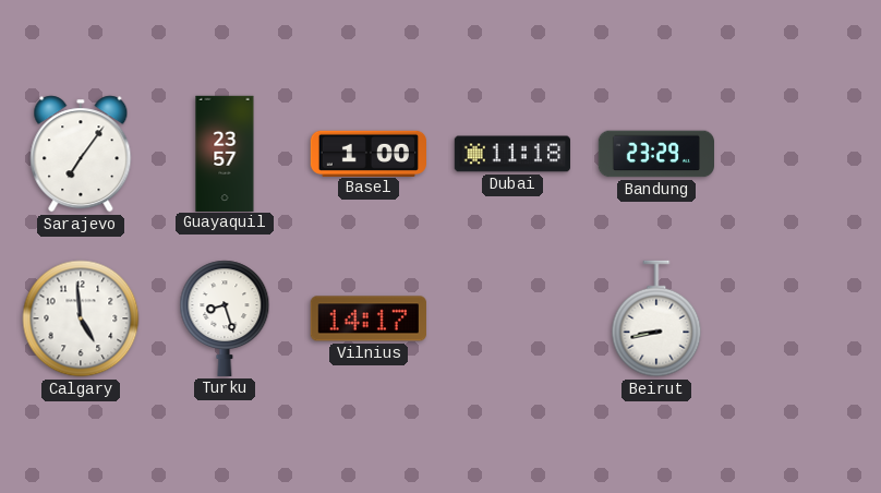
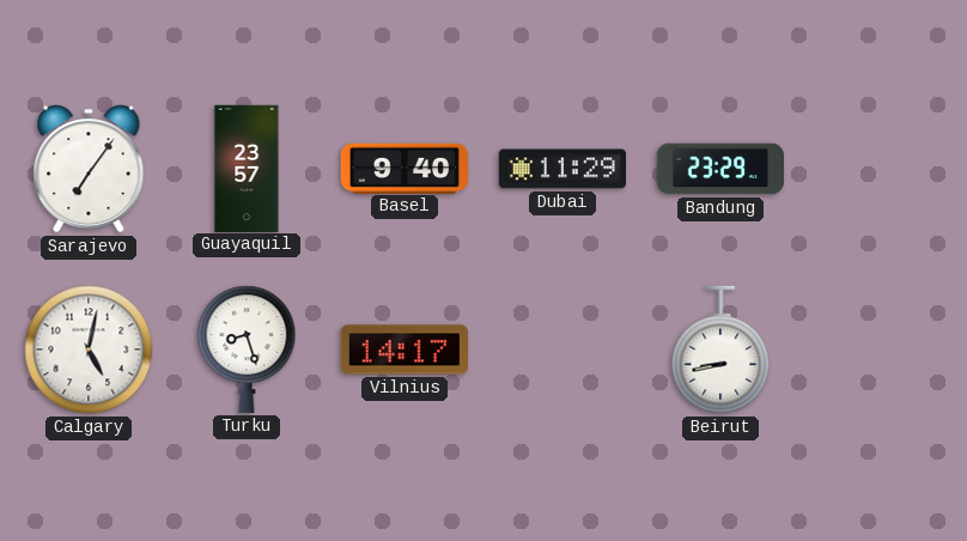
Basel: 1:00 -> 9:40 (403, 168)
Dubai: 11:18 -> 11:29 (561, 169)
Calgary: 4:59 -> 5:02 (89, 349)
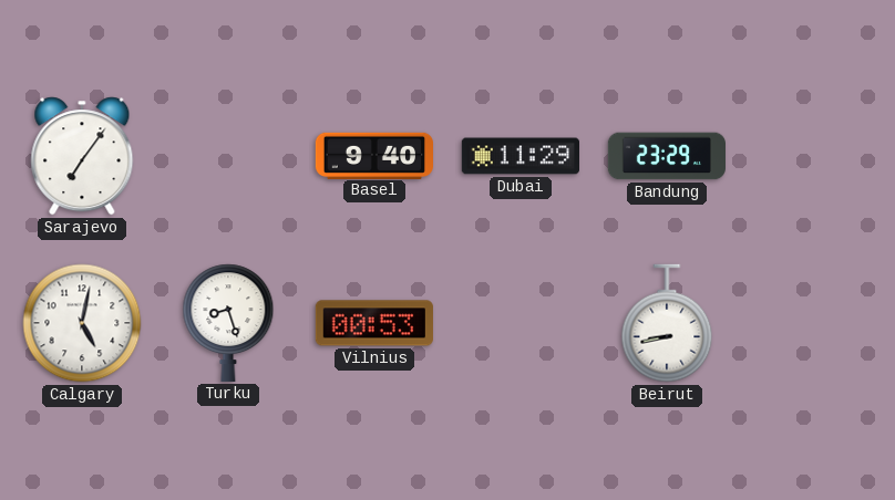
Guayaquil: 23:57 -> none (247, 168)
Vilnius: 14:17 -> 00:53 (374, 323)
